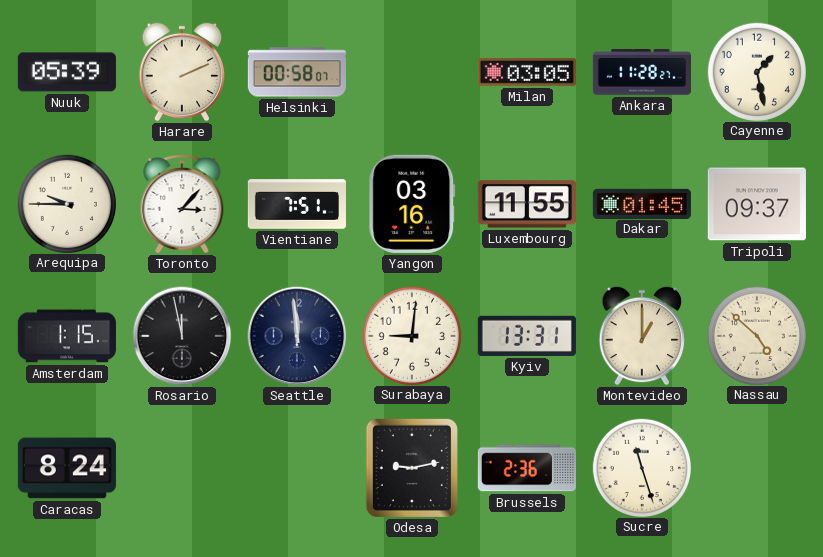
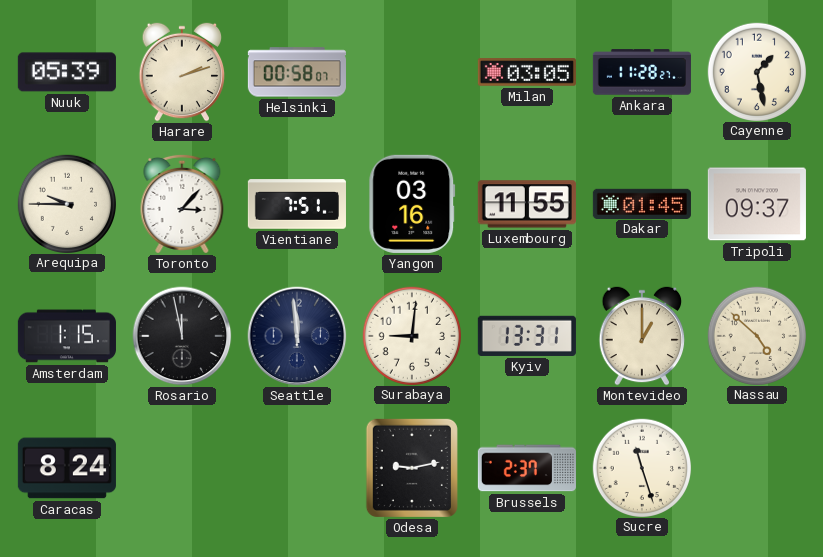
Harare: 2:11 -> 2:12 (182, 72)
Brussels: 2:36 -> 2:37 (527, 468)
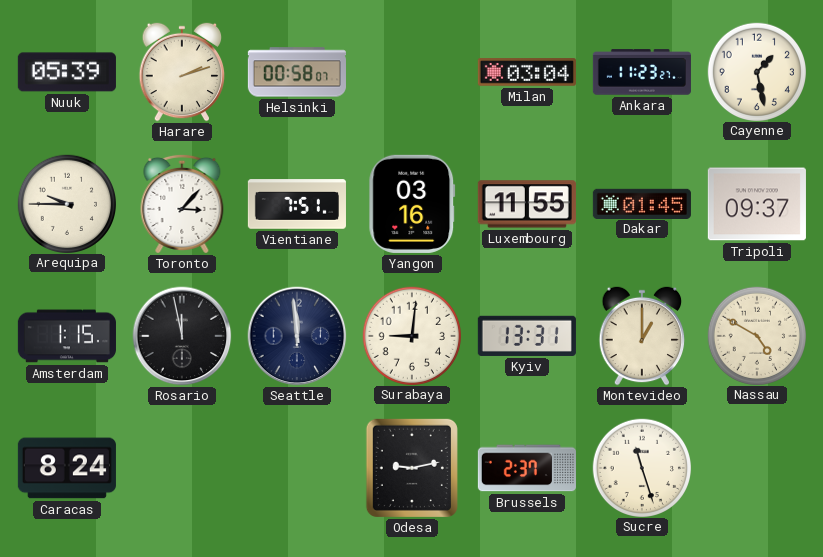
Milan: 03:05 -> 03:04 (527, 72)
Ankara: 11:28 -> 11:23 (642, 72)
Nassau: 4:52 -> 4:50 (756, 335)
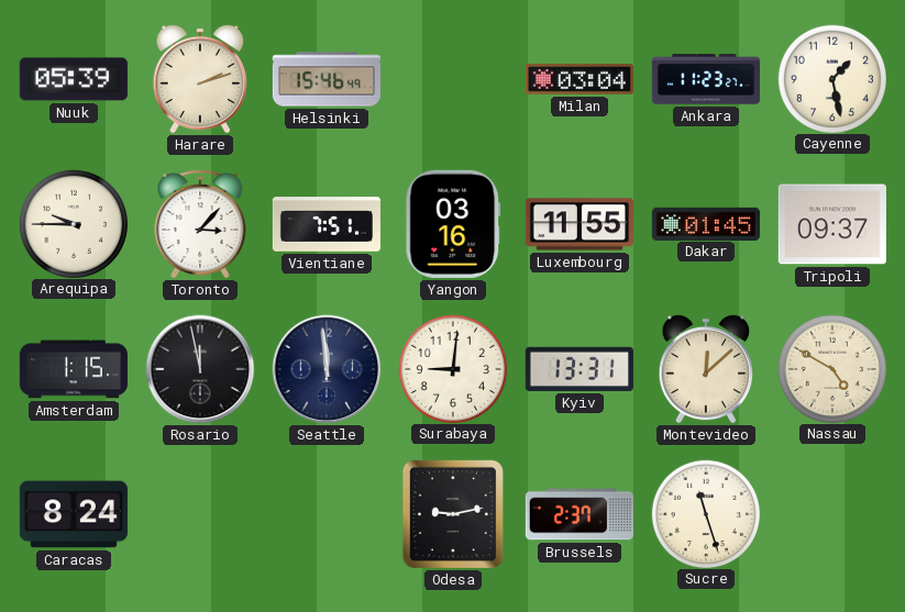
Helsinki: 00:58 -> 15:46 (327, 79)
Montevideo: 1:00 -> 12:08 (706, 369)
